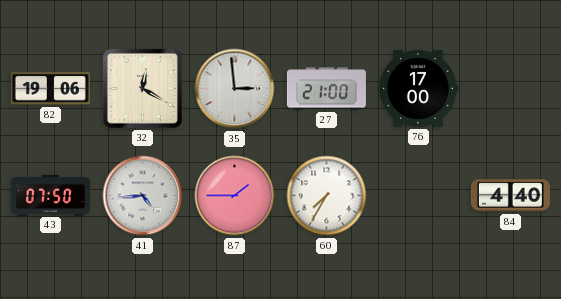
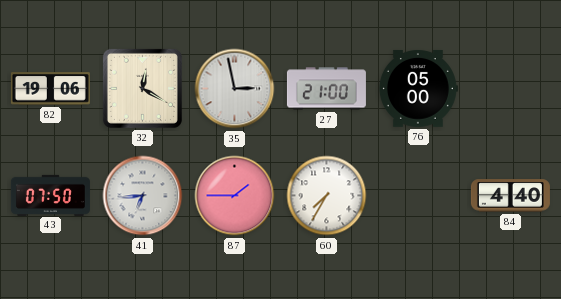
35: 2:59 -> 2:58 (235, 89)
76: 17:00 -> 05:00 (418, 89)
41: 4:44 -> 6:44 (143, 196)
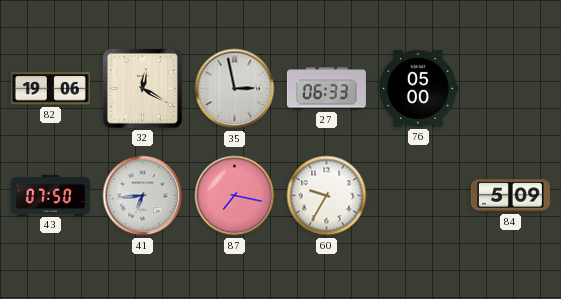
27: 21:00 -> 06:33 (326, 89)
87: 1:45 -> 7:17 (235, 196)
60: 7:35 -> 9:35 (327, 196)
84: 4:40 -> 5:09 (510, 196)
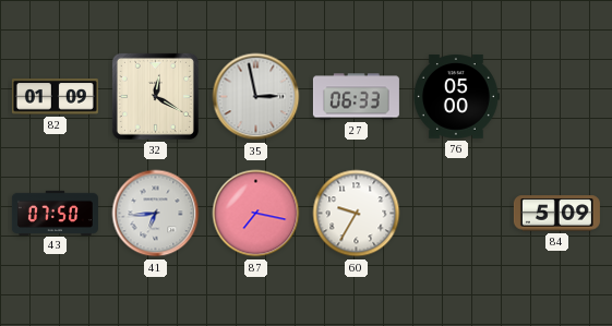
82: 19:06 -> 01:09 (55, 97)
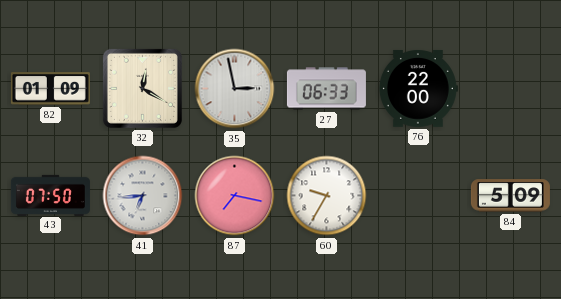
76: 05:00 -> 22:00 (418, 89)
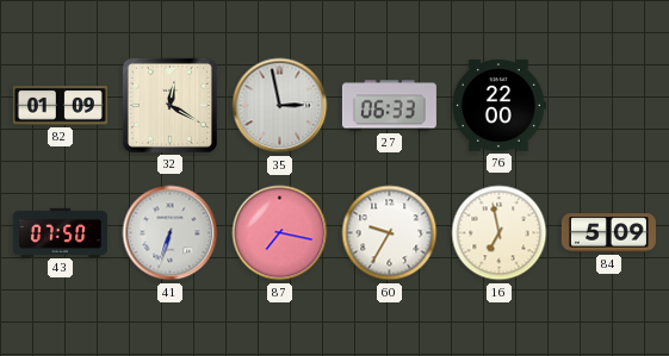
41: 6:44 -> 6:33 (171, 233)
16: none -> 6:58 (500, 233)
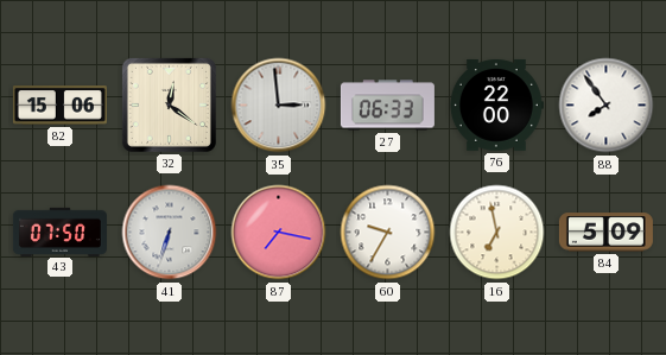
82: 01:09 -> 15:06 (59, 106)
32: 12:20 -> 12:21 (169, 104)
35: 2:58 -> 2:59 (279, 106)
88: none -> 7:54 (607, 106)
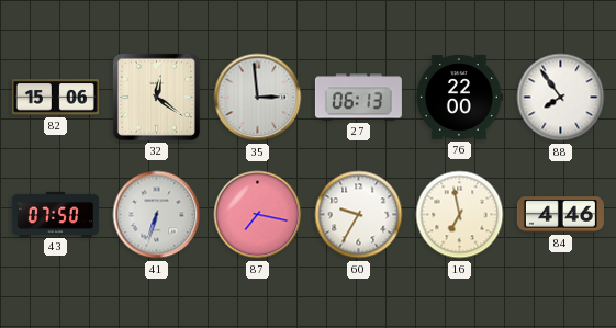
27: 06:33 -> 06:13 (358, 98)
84: 5:09 -> 4:46 (560, 215)
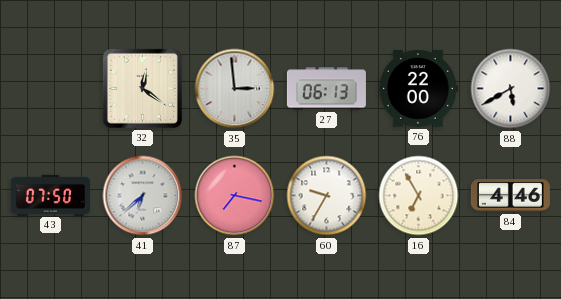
82: 15:06 -> none (55, 98)
88: 7:54 -> 5:40 (511, 89)
41: 6:33 -> 6:38 (143, 196)
16: 6:58 -> 6:55 (419, 196)
